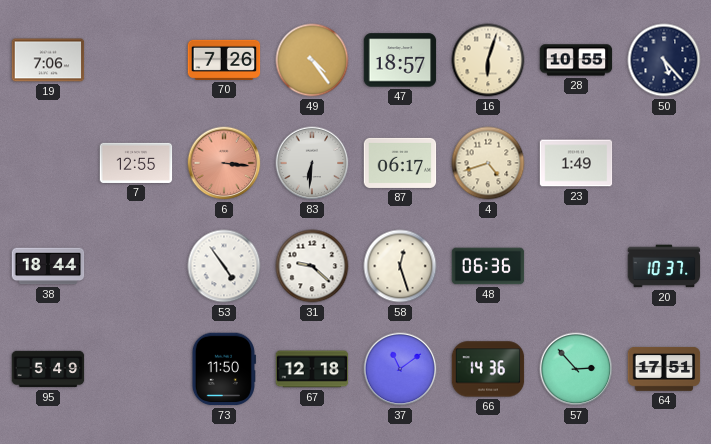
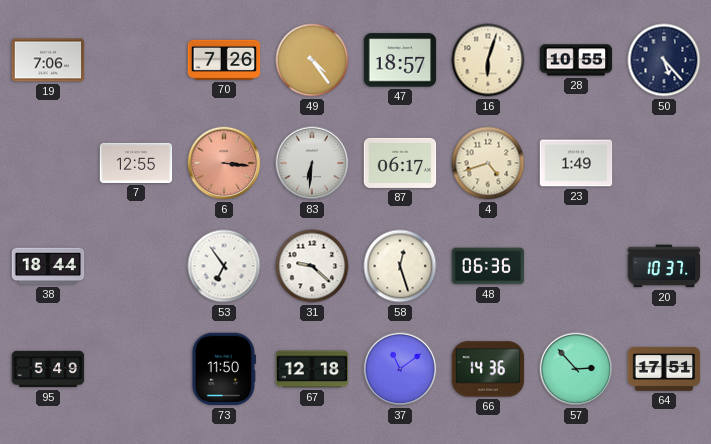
53: 4:54 -> 6:54 (224, 266)
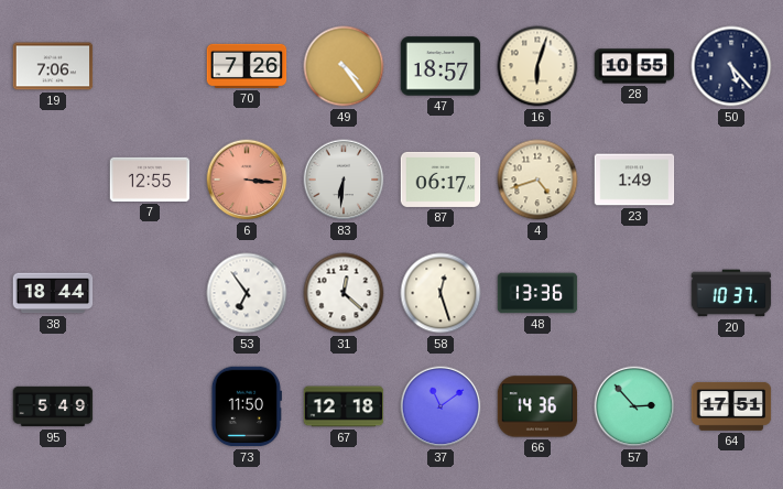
31: 9:22 -> 12:22 (344, 293)
48: 06:36 -> 13:36 (537, 293)
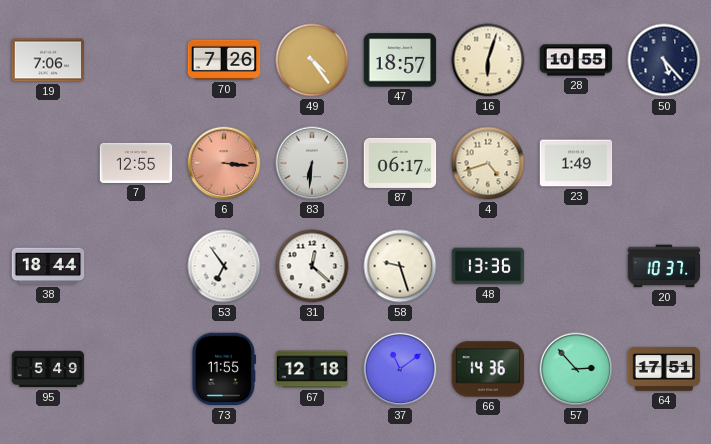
58: 12:27 -> 9:27 (400, 266)
73: 11:50 -> 11:55 (224, 369)
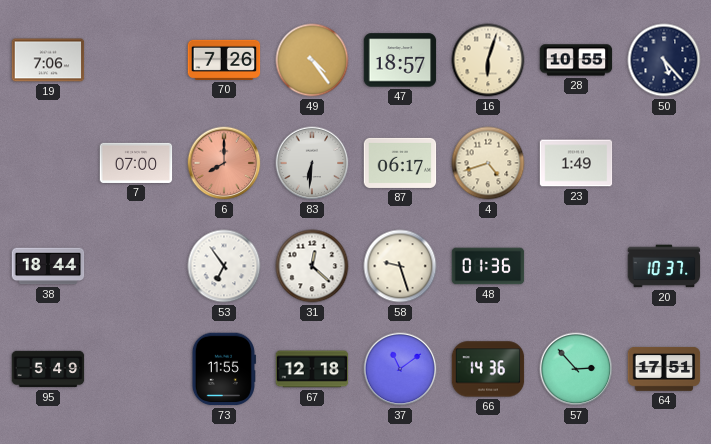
7: 12:55 -> 07:00 (136, 163)
6: 3:16 -> 8:00 (224, 163)
48: 13:36 -> 01:36 (488, 266)
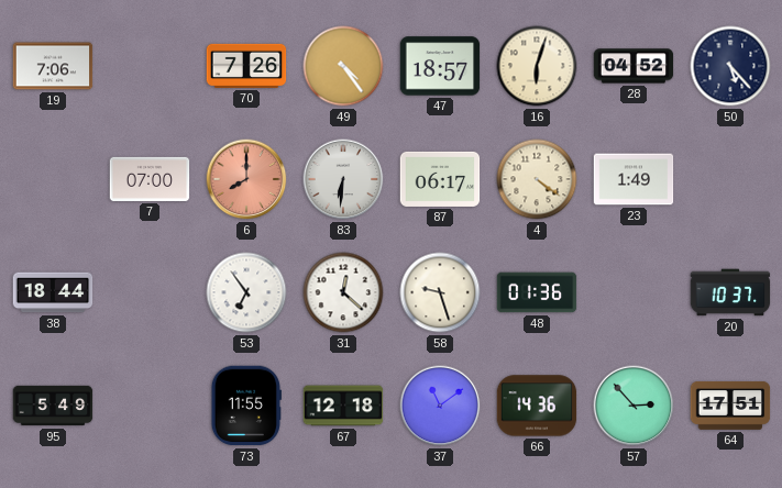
28: 10:55 -> 04:52 (634, 66)
4: 4:42 -> 4:21 (537, 179)
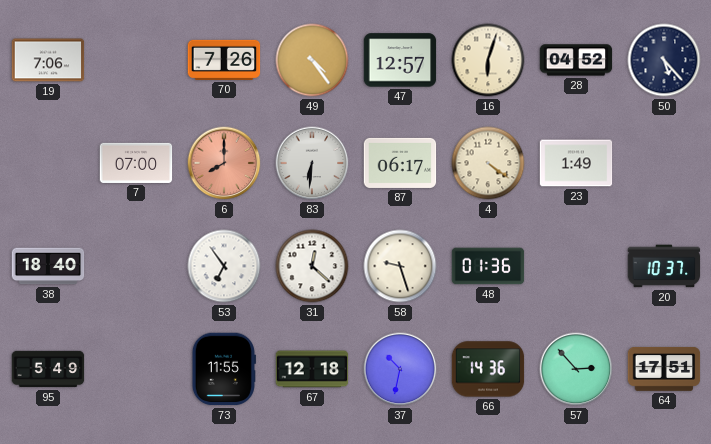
47: 18:57 -> 12:57 (400, 60)
38: 18:44 -> 18:40 (48, 266)
37: 11:09 -> 10:32 (400, 369)
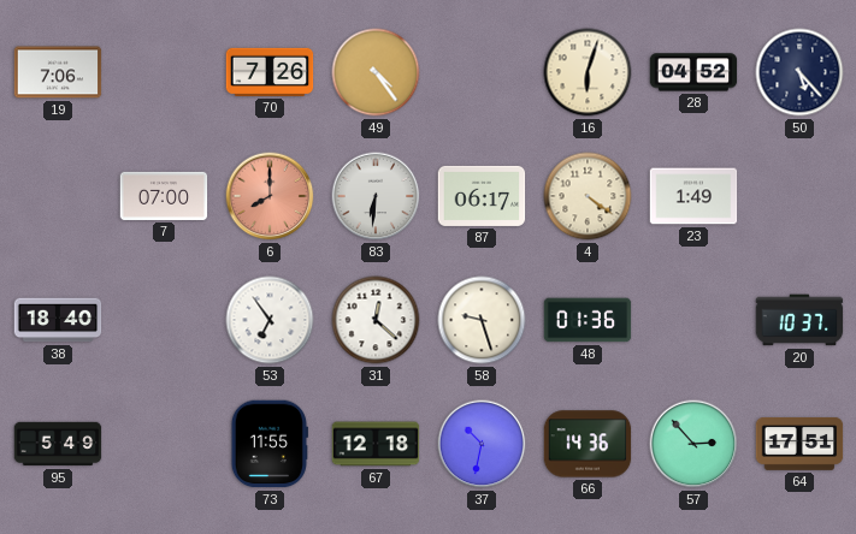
47: 12:57 -> none (400, 60)
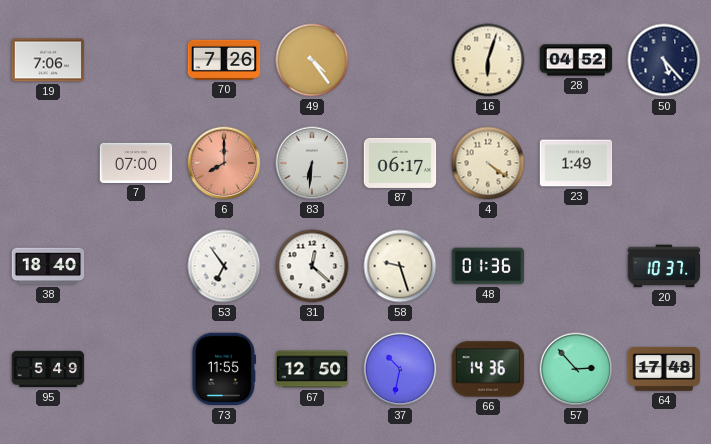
67: 12:18 -> 12:50 (312, 369)
64: 17:51 -> 17:48 (664, 369)
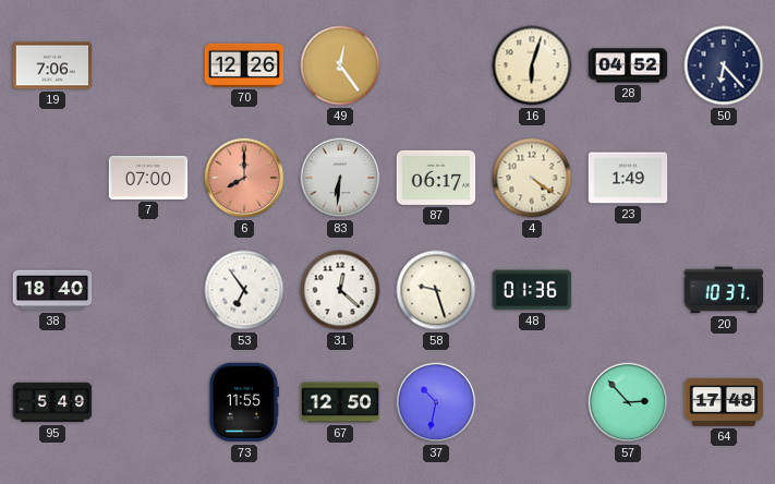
70: 7:26 -> 12:26 (244, 65)
49: 4:24 -> 12:24 (340, 65)
50: 5:23 -> 6:23 (724, 65)
66: 14:36 -> none (488, 369)
